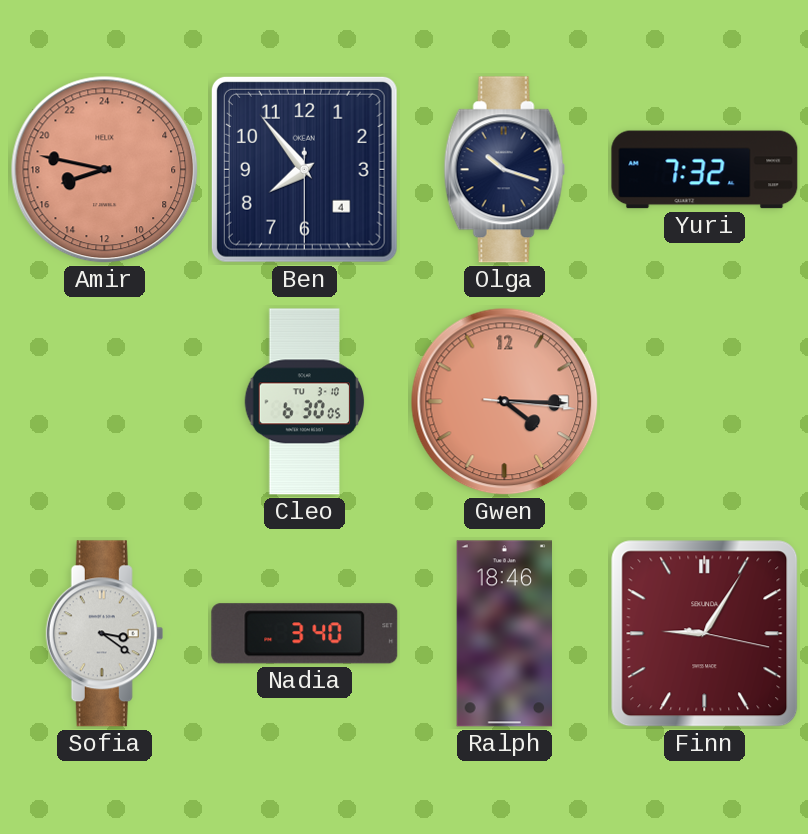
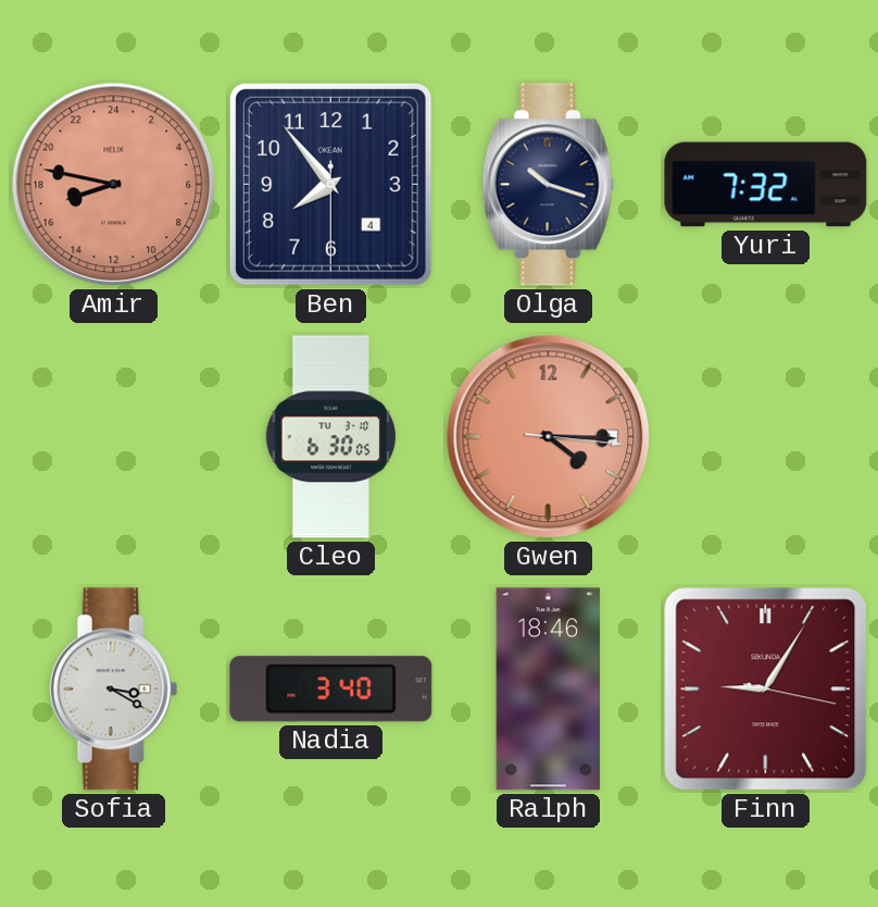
Sofia: 3:21 -> 3:20 (114, 689)
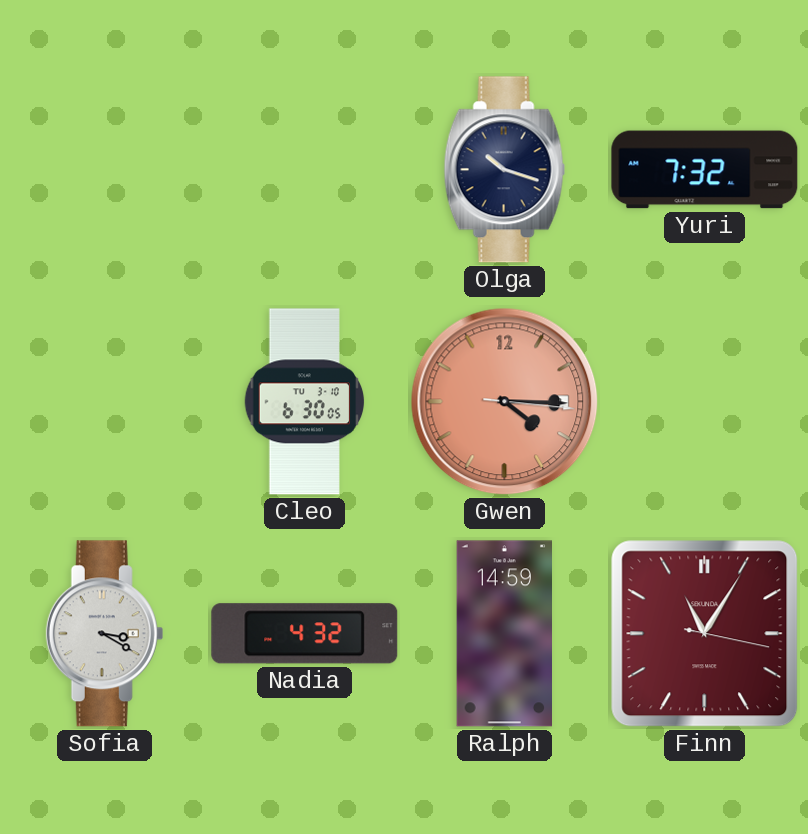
Amir: 16:47 -> none (114, 185)
Ben: 7:53 -> none (330, 184)
Nadia: 3:40 -> 4:32 (305, 634)
Ralph: 18:46 -> 14:59 (505, 634)
Finn: 9:05 -> 11:05 (705, 634)
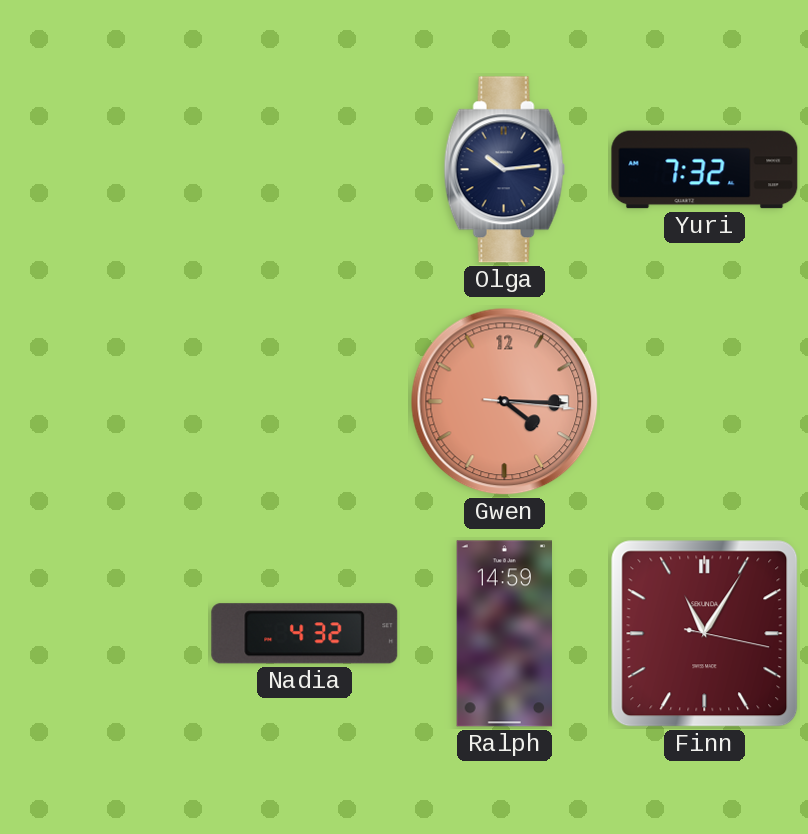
Olga: 10:18 -> 10:14 (505, 170)
Cleo: 6:30 -> none (305, 402)
Sofia: 3:20 -> none (105, 634)
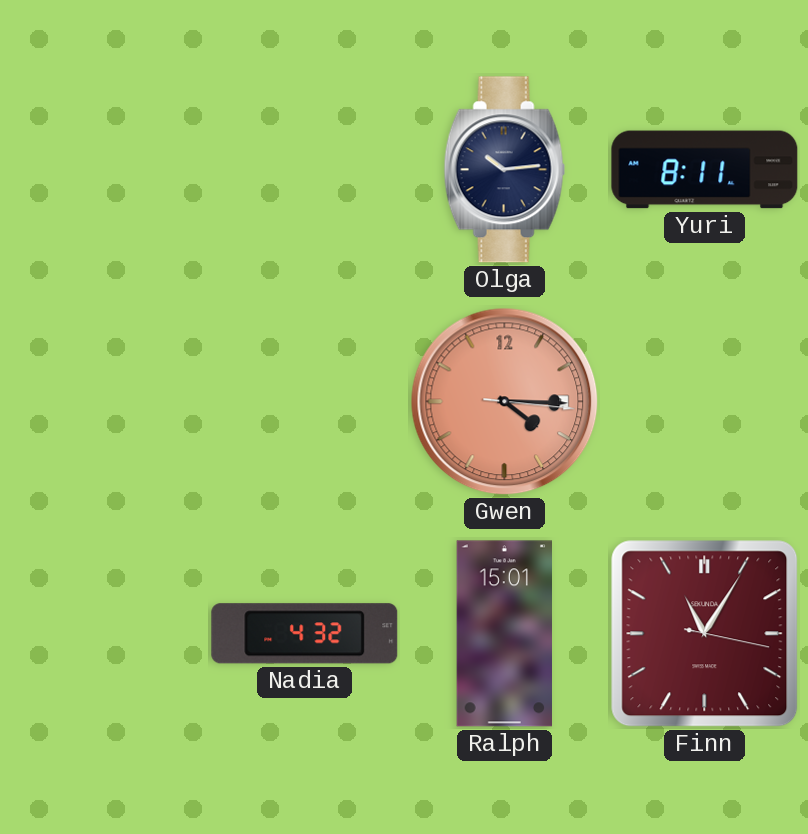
Yuri: 7:32 -> 8:11 (705, 170)
Ralph: 14:59 -> 15:01 (505, 634)
